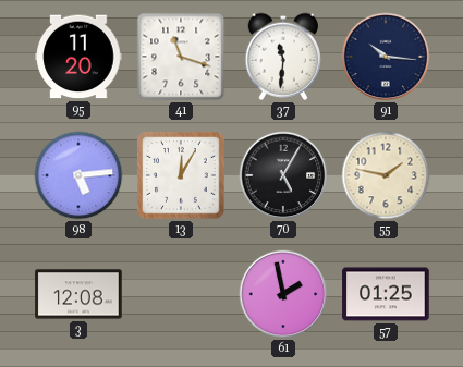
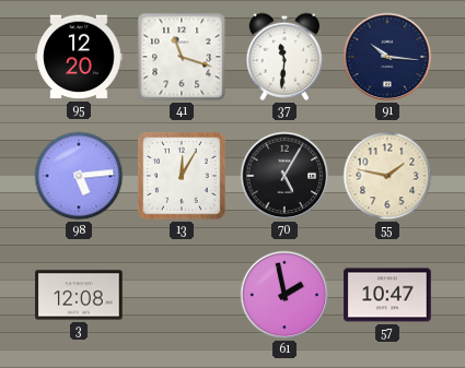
95: 11:20 -> 12:20 (79, 57)
57: 01:25 -> 10:47 (387, 295)
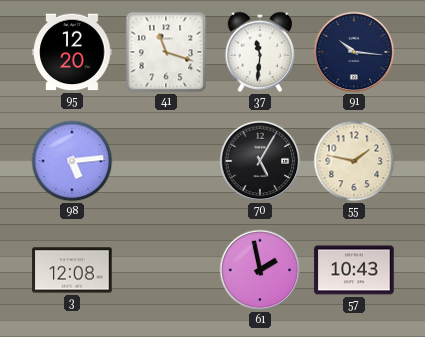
13: 12:05 -> none (182, 176)
57: 10:47 -> 10:43 (354, 270)
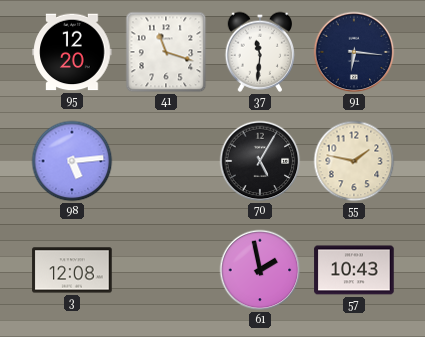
91: 10:16 -> 6:16 (354, 52)
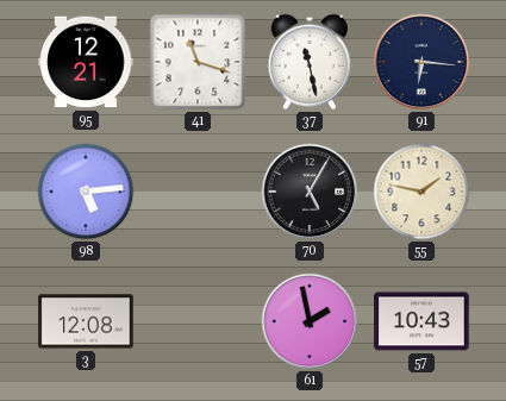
95: 12:20 -> 12:21 (86, 62)
37: 11:31 -> 11:28 (308, 62)
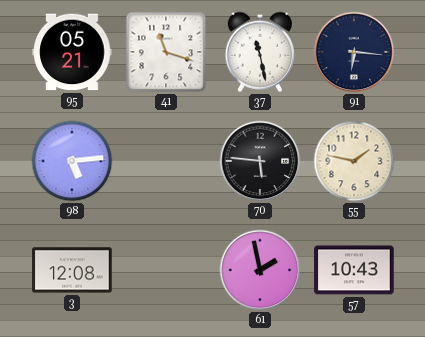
95: 12:21 -> 05:21 (72, 52)
70: 5:05 -> 5:46 (260, 161)
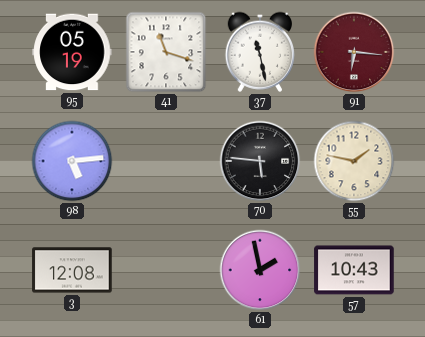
95: 05:21 -> 05:19 (72, 52)
91 dial: navy -> burgundy (354, 52)
